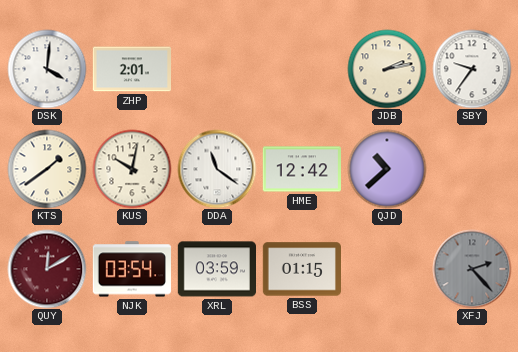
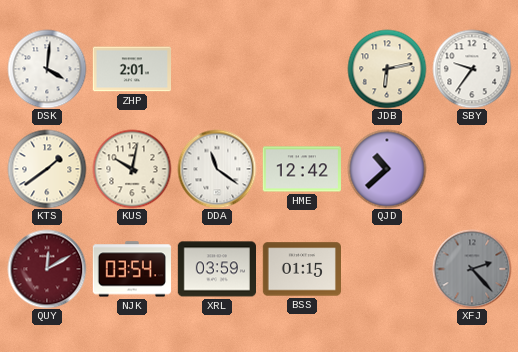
JDB: 2:13 -> 6:13 (387, 69)
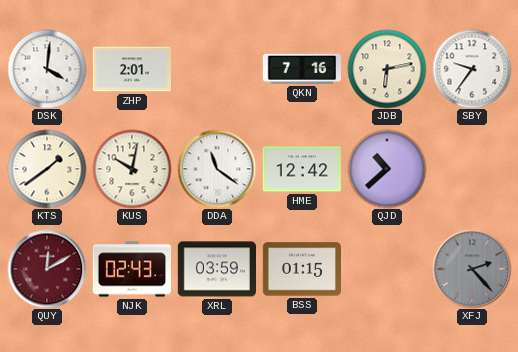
QKN: none -> 7:16 (301, 69)
NJK: 03:54 -> 02:43 (132, 269)
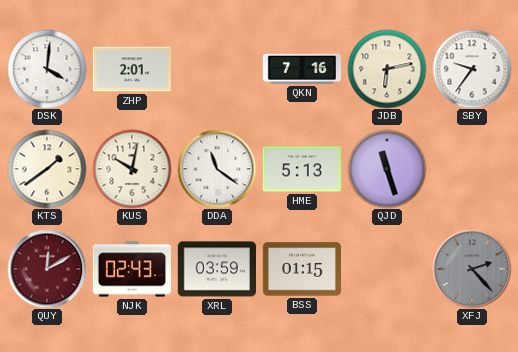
HME: 12:42 -> 5:13 (301, 169)
QJD: 10:38 -> 11:27 (387, 169)
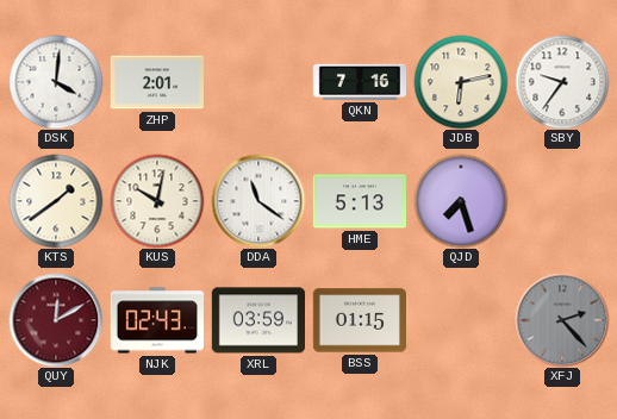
QJD: 11:27 -> 7:27 (461, 201)
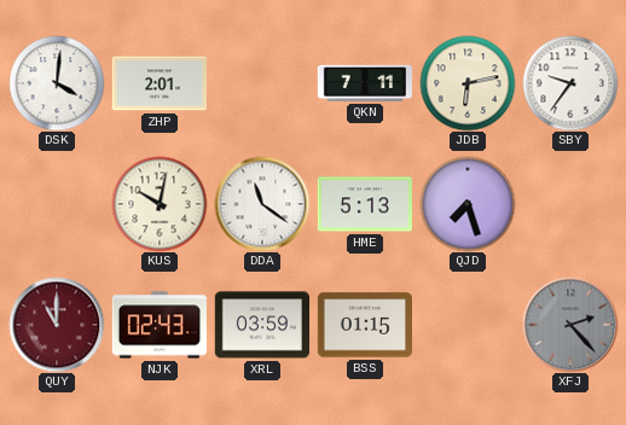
QKN: 7:16 -> 7:11 (364, 83)
KTS: 1:39 -> none (56, 201)
QUY: 12:10 -> 11:00 (57, 325)
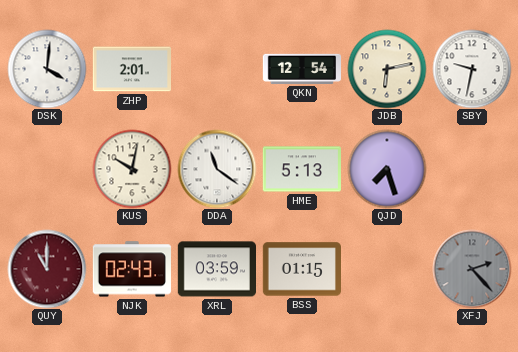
QKN: 7:11 -> 12:54 (301, 69)
SBY: 9:36 -> 9:32 (472, 69)
